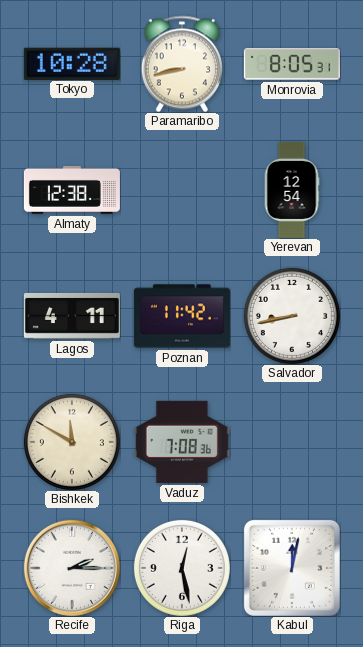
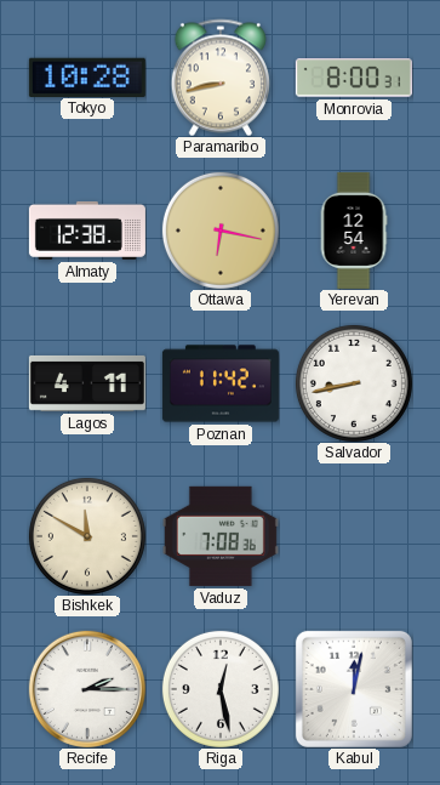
Monrovia: 8:05 -> 8:00 (354, 78)
Ottawa: none -> 6:17 (221, 231)
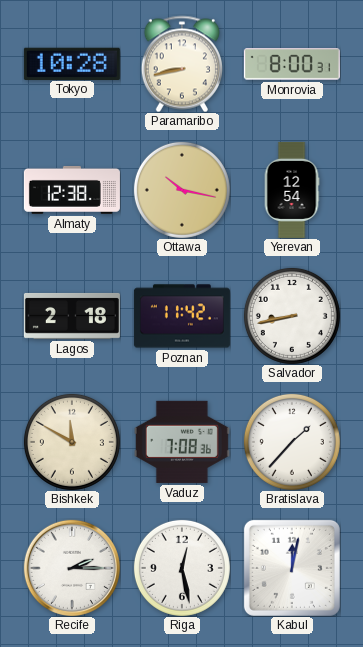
Ottawa: 6:17 -> 10:17 (182, 190)
Lagos: 4:11 -> 2:18 (72, 316)
Bratislava: none -> 1:37 (292, 442)
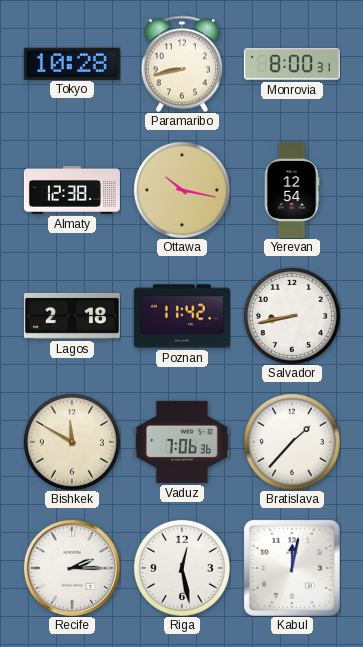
Vaduz: 7:08 -> 7:06 (182, 442)
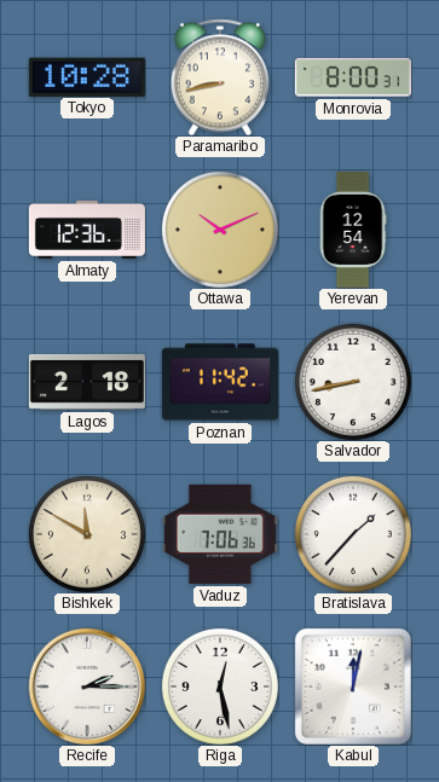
Almaty: 12:38 -> 12:36 (87, 230)
Ottawa: 10:17 -> 10:11 (220, 230)
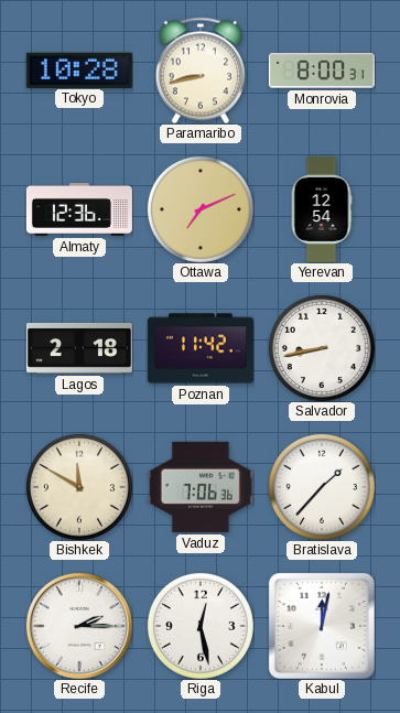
Ottawa: 10:11 -> 7:11 (201, 209)
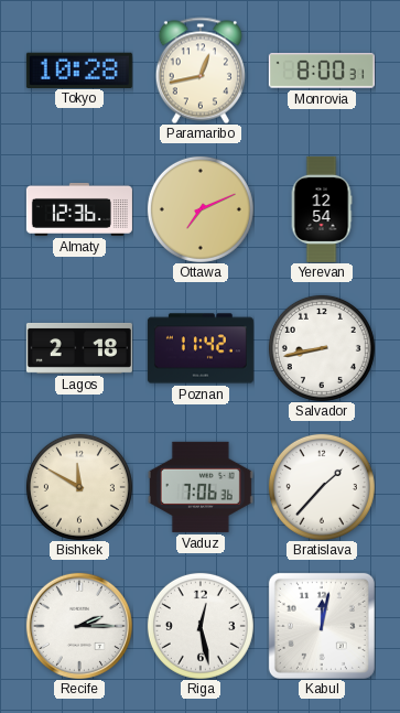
Paramaribo: 8:43 -> 12:43 (201, 71)
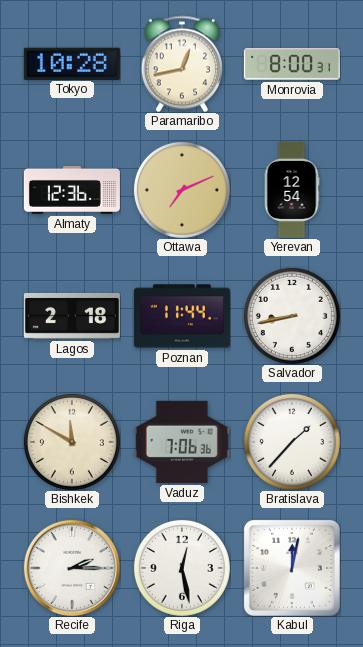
Poznan: 11:42 -> 11:44 (182, 316)
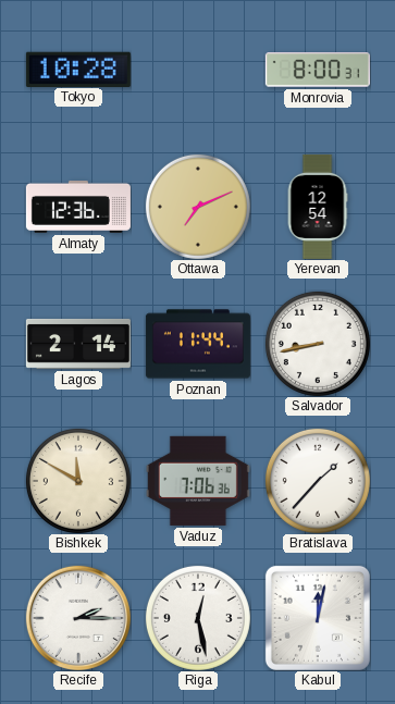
Paramaribo: 12:43 -> none (182, 64)
Lagos: 2:18 -> 2:14 (78, 344)
